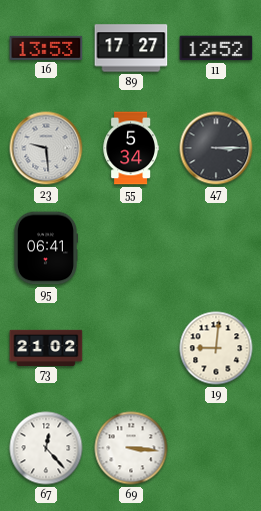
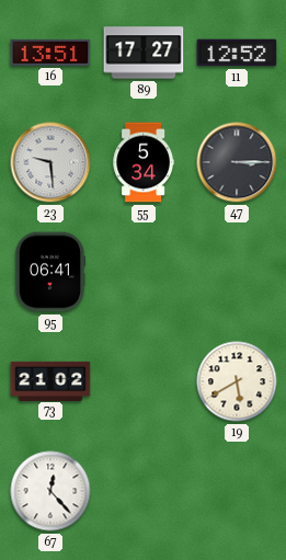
16: 13:53 -> 13:51 (50, 53)
19: 9:01 -> 5:40 (237, 381)
69: 3:16 -> none (131, 448)
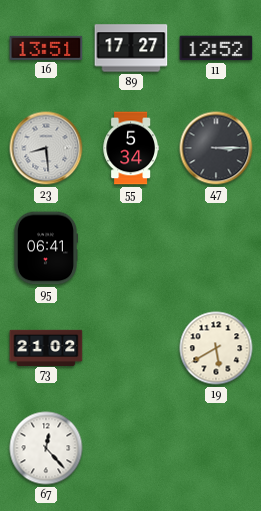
23: 9:29 -> 8:29 (46, 148)
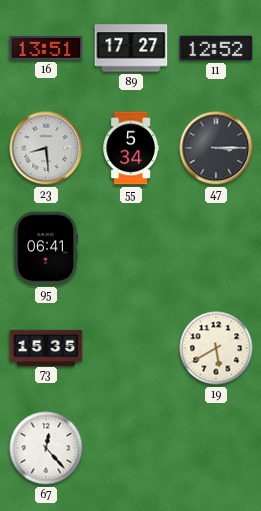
73: 21:02 -> 15:35 (46, 347)
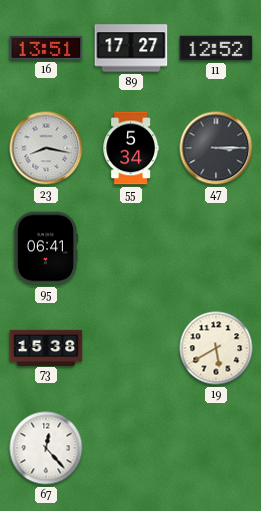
23: 8:29 -> 8:17 (46, 148)
73: 15:35 -> 15:38 (46, 347)
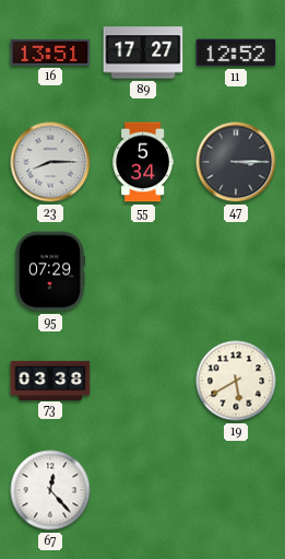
23: 8:17 -> 8:15 (50, 162)
95: 06:41 -> 07:29 (49, 271)
73: 15:38 -> 03:38 (50, 380)
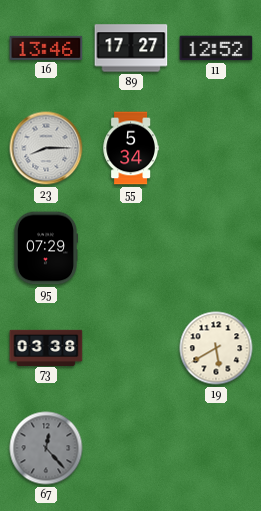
16: 13:51 -> 13:46 (46, 48)
47: 3:15 -> none (236, 162)
67 dial: white -> grey (46, 448)
